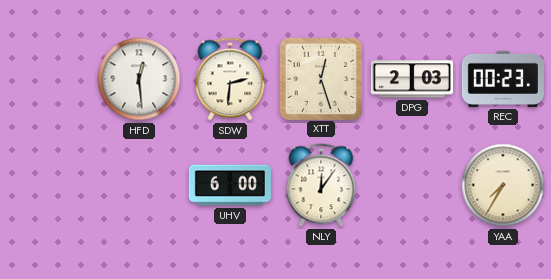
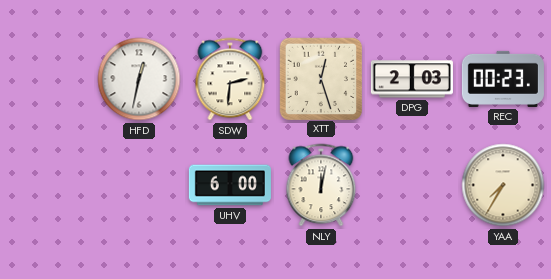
HFD: 12:29 -> 12:32 (139, 79)
NLY: 12:06 -> 12:02 (321, 185)
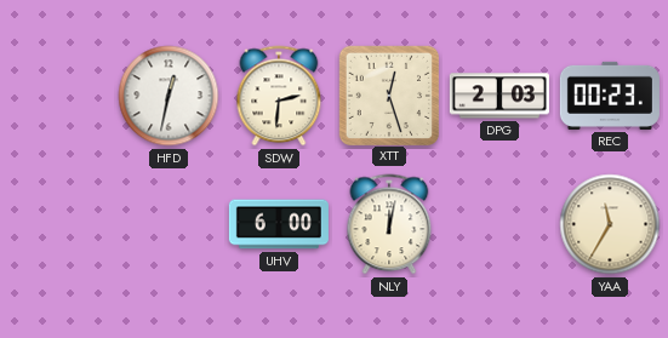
YAA: 7:35 -> 11:35 (610, 224)
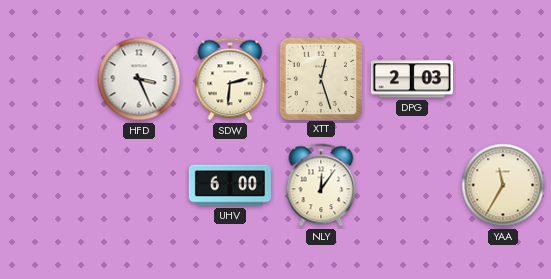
HFD: 12:32 -> 3:26 (139, 79)
REC: 00:23 -> none (610, 96)
NLY: 12:02 -> 12:06 (321, 185)
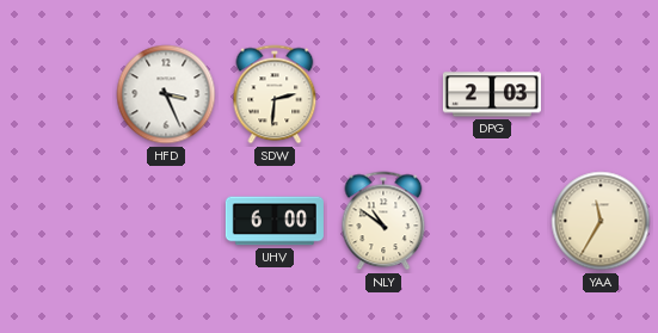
XTT: 12:27 -> none (320, 78)
NLY: 12:06 -> 10:51 (383, 221)
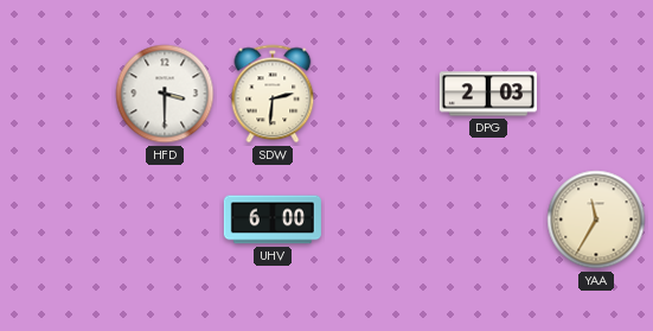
HFD: 3:26 -> 3:30 (165, 94)
NLY: 10:51 -> none (383, 221)
